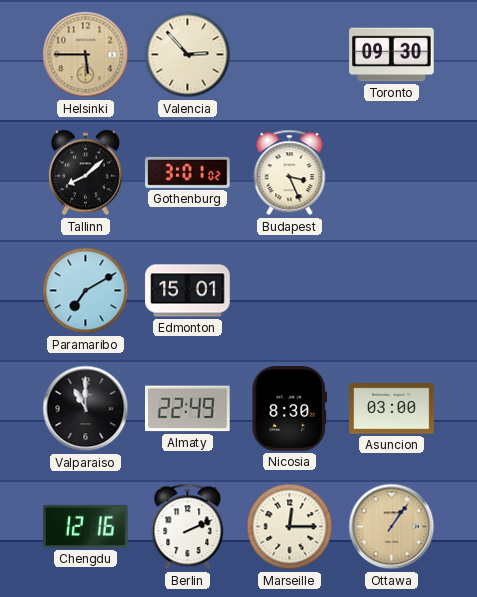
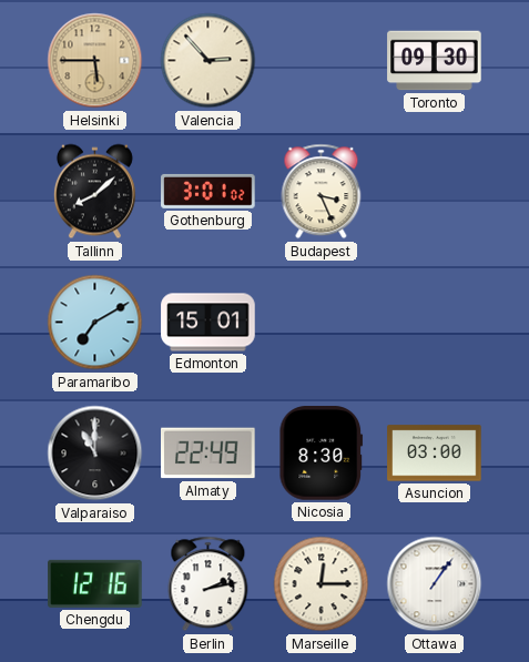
Berlin: 2:11 -> 2:13 (208, 584)
Ottawa dial: champagne -> white (435, 584)
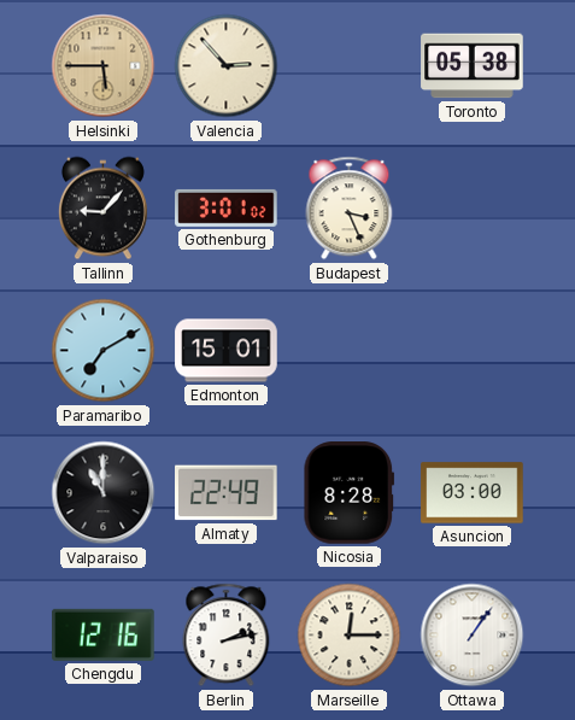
Toronto: 09:30 -> 05:38 (473, 66)
Tallinn: 8:08 -> 9:07 (102, 209)
Nicosia: 8:30 -> 8:28 (350, 493)
